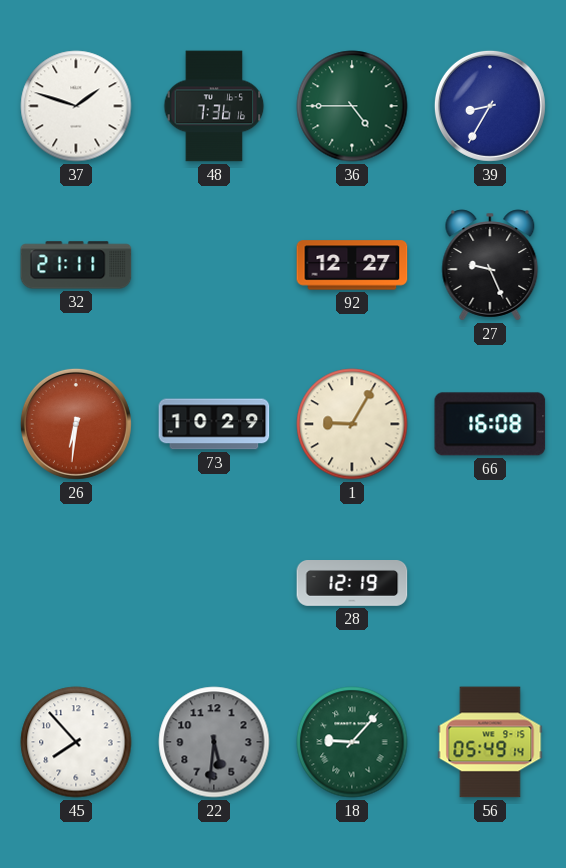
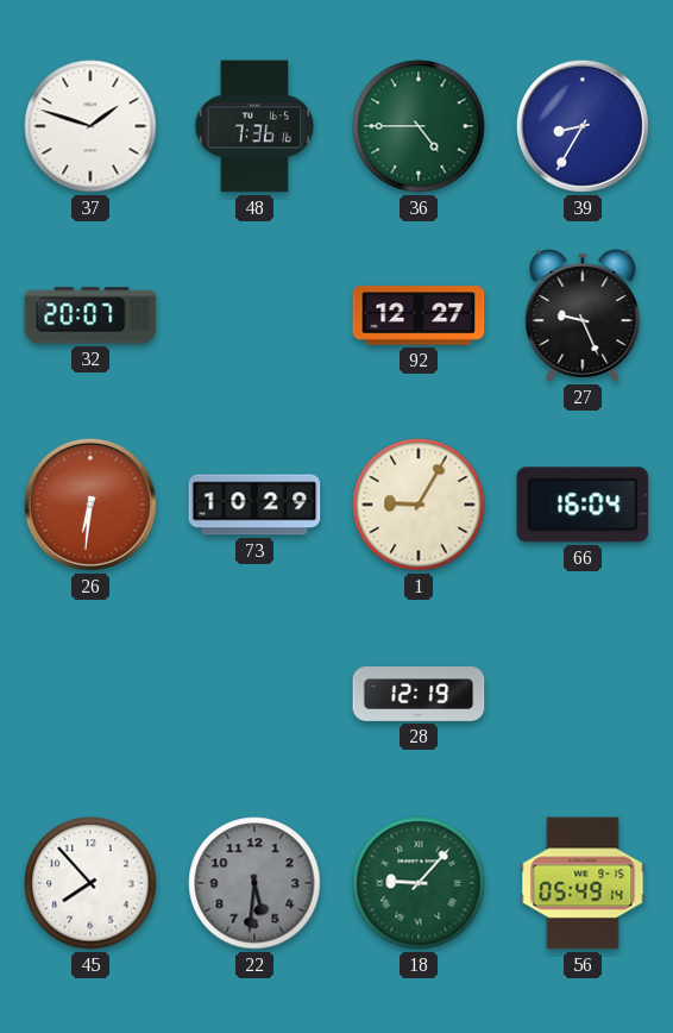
32: 21:11 -> 20:07 (90, 315)
66: 16:08 -> 16:04 (583, 505)
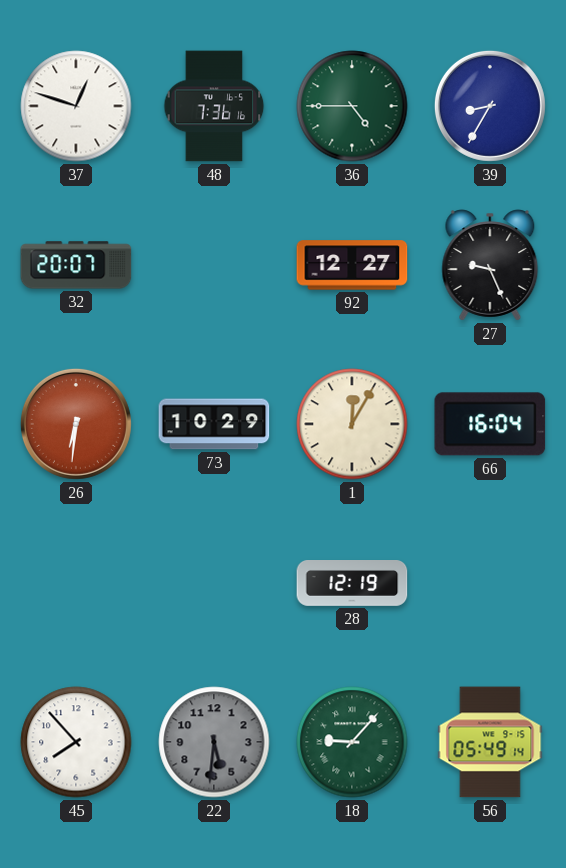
37: 1:48 -> 12:48 (76, 106)
1: 9:05 -> 12:05 (352, 424)
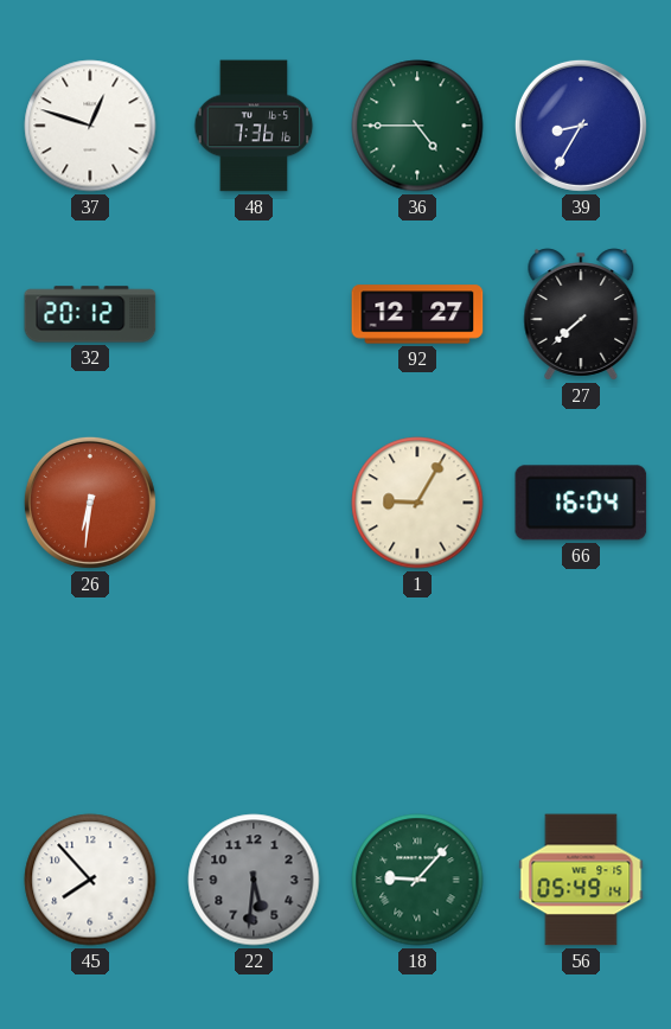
32: 20:07 -> 20:12 (90, 314)
27: 9:26 -> 7:38 (581, 314)
73: 10:29 -> none (214, 424)
1: 12:05 -> 9:05 (417, 503)
28: 12:19 -> none (352, 584)
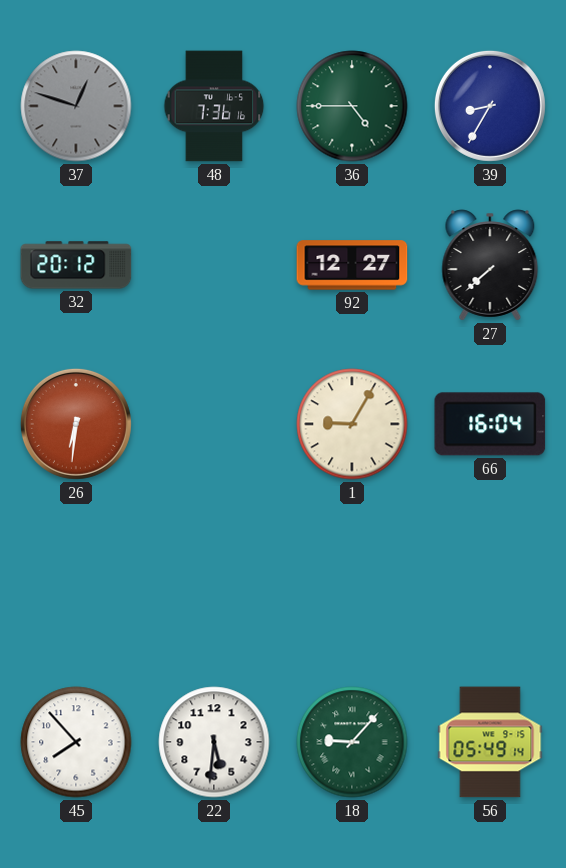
37 dial: white -> grey (76, 106)
22 dial: grey -> white (214, 742)
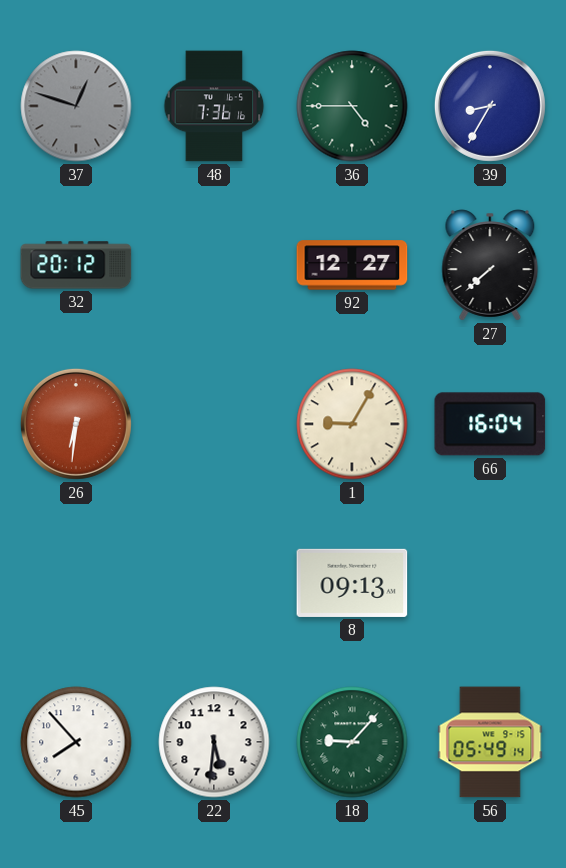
8: none -> 09:13 (352, 583)
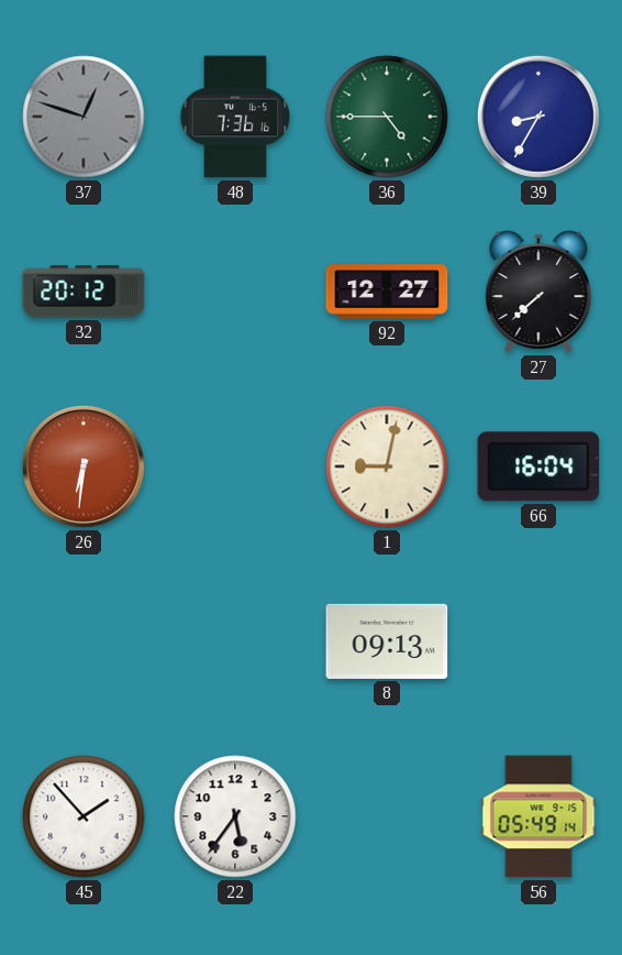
1: 9:05 -> 9:02 (387, 466)
45: 7:53 -> 1:53 (84, 816)
22: 5:31 -> 5:36 (235, 816)
18: 9:07 -> none (352, 742)
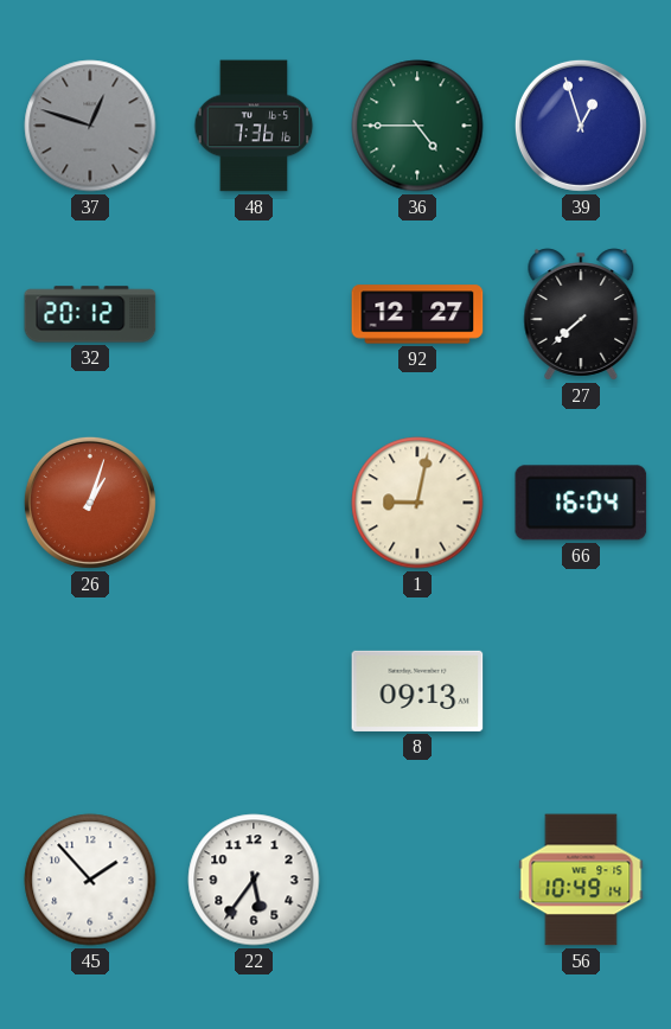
39: 8:35 -> 12:57 (581, 126)
26: 6:31 -> 1:03 (90, 503)
56: 05:49 -> 10:49 (581, 880)
